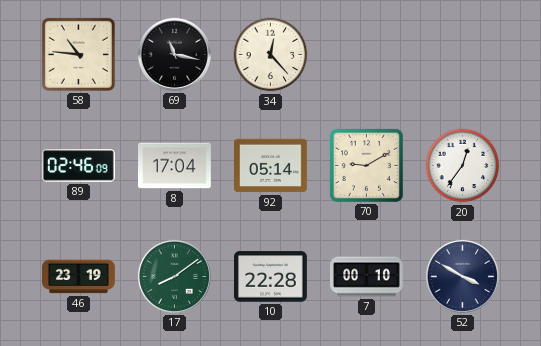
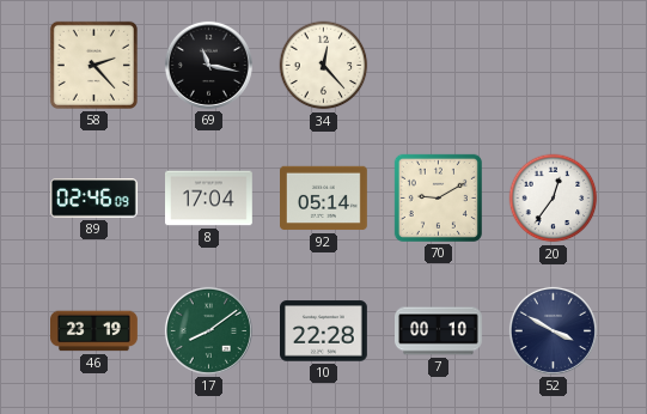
58: 10:46 -> 2:23 (93, 65)
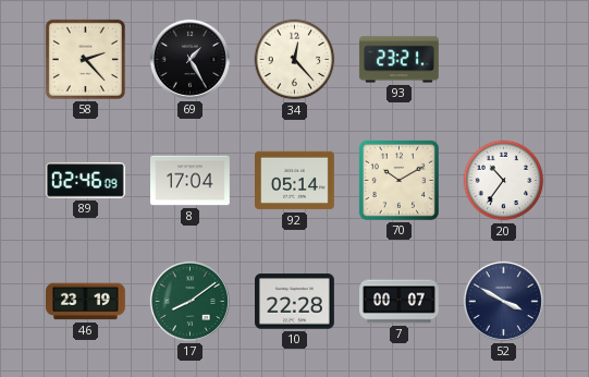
69: 11:17 -> 1:25 (189, 59)
93: none -> 23:21 (400, 60)
70: 9:10 -> 10:10 (398, 180)
20: 12:36 -> 10:36 (504, 181)
7: 00:10 -> 00:07 (400, 302)
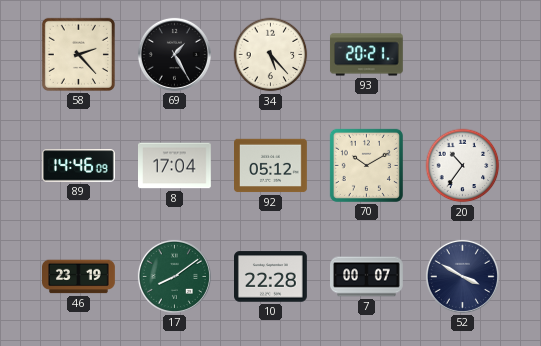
34: 12:23 -> 5:23 (271, 55)
93: 23:21 -> 20:21 (367, 55)
89: 02:46 -> 14:46 (79, 166)
92: 05:14 -> 05:12 (271, 166)
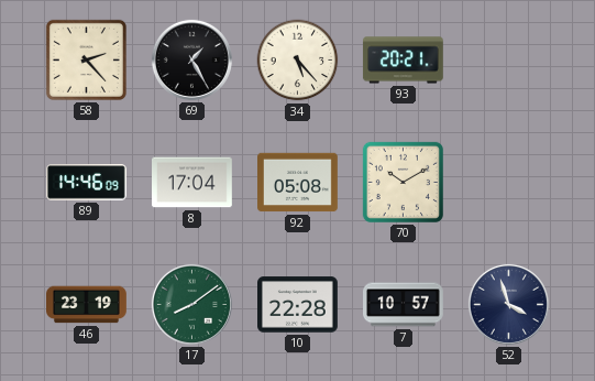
92: 05:12 -> 05:08 (298, 183)
20: 10:36 -> none (463, 166)
7: 00:07 -> 10:57 (404, 305)
52: 3:50 -> 3:57 (508, 304)
